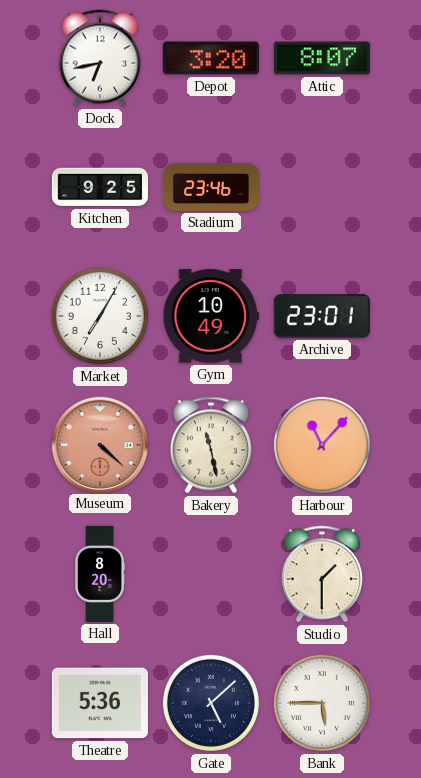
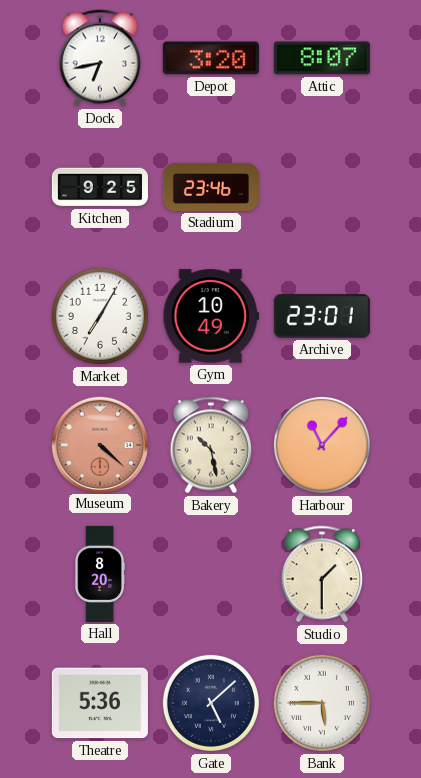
Bakery: 11:28 -> 10:28 (210, 445)
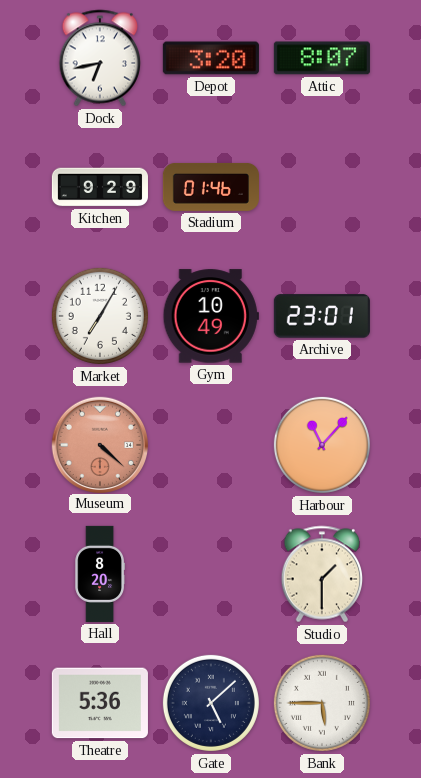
Kitchen: 9:25 -> 9:29 (100, 187)
Stadium: 23:46 -> 01:46 (211, 187)
Bakery: 10:28 -> none (210, 445)
